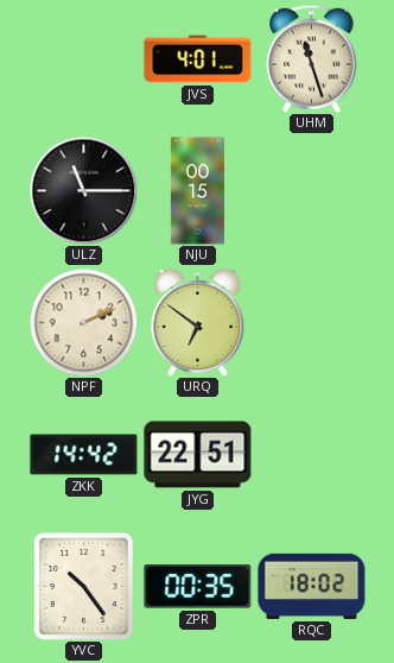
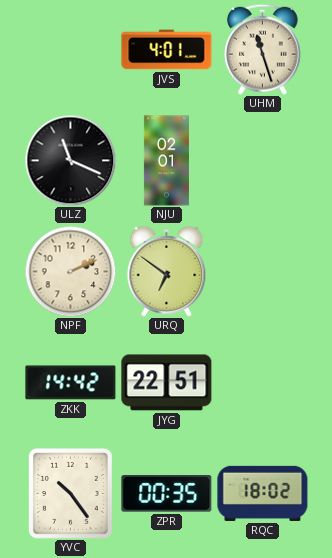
ULZ: 11:15 -> 11:19 (70, 160)
NJU: 00:15 -> 02:01 (166, 161)
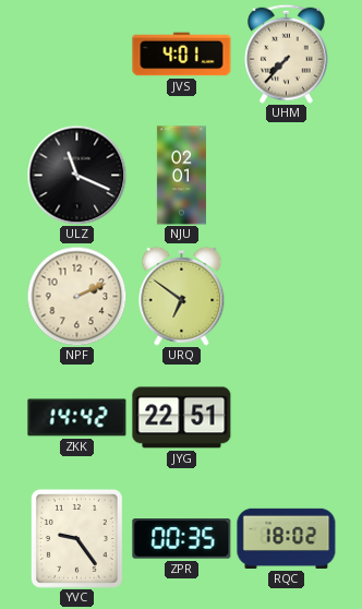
UHM: 11:27 -> 7:37 (287, 53)
YVC: 10:24 -> 9:24 (76, 538)
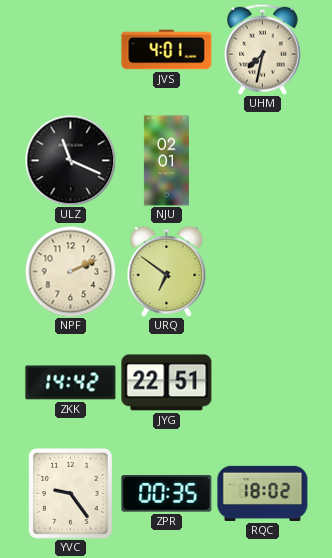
UHM: 7:37 -> 7:32 (263, 49)
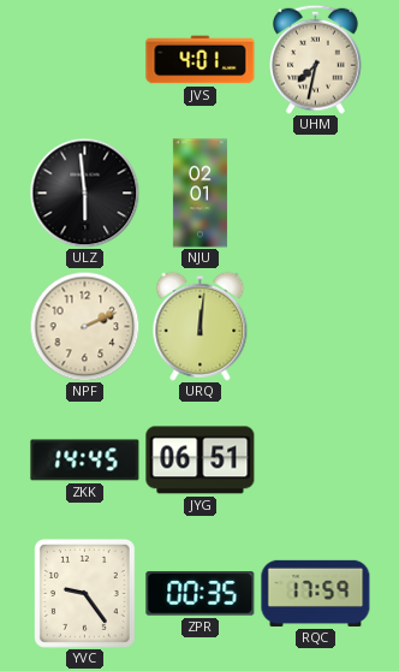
ULZ: 11:19 -> 5:59 (84, 192)
URQ: 6:51 -> 12:01 (201, 326)
ZKK: 14:42 -> 14:45 (85, 461)
JYG: 22:51 -> 06:51 (201, 461)
RQC: 18:02 -> 17:59 (316, 593)
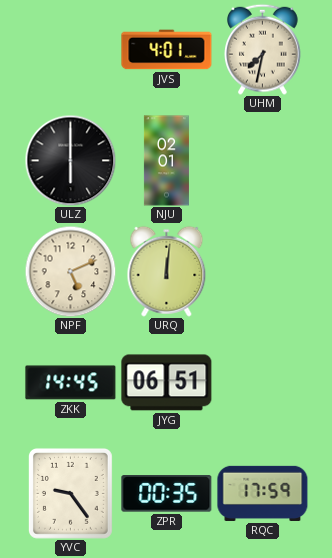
ULZ: 5:59 -> 6:00 (70, 160)
NPF: 2:11 -> 5:11 (70, 271)
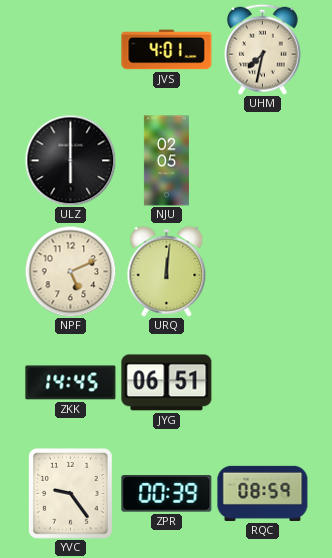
NJU: 02:01 -> 02:05 (166, 161)
ZPR: 00:35 -> 00:39 (167, 494)
RQC: 17:59 -> 08:59 (263, 493)
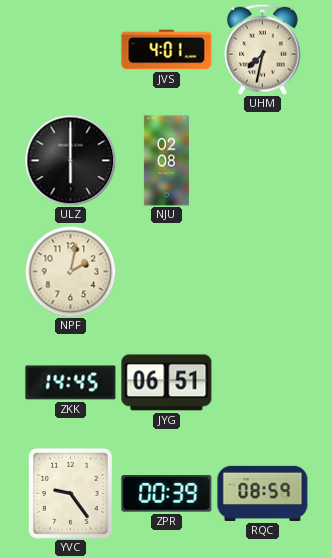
NJU: 02:05 -> 02:08 (166, 161)
NPF: 5:11 -> 2:02 (70, 271)
URQ: 12:01 -> none (167, 271)
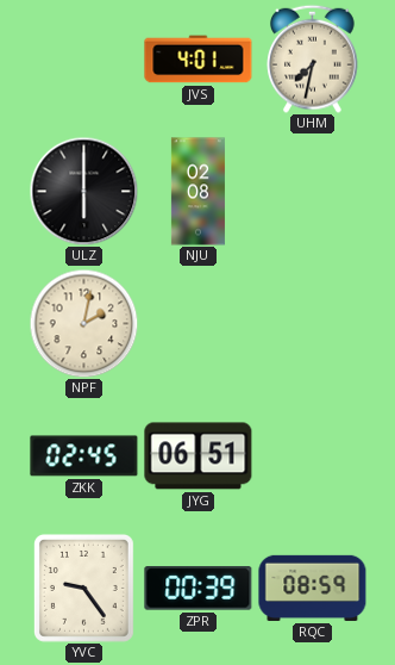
ZKK: 14:45 -> 02:45 (84, 456)
